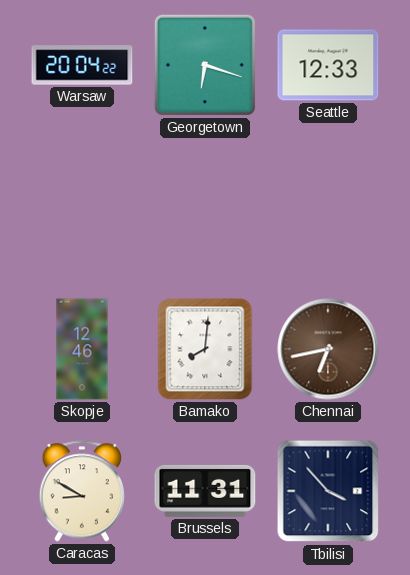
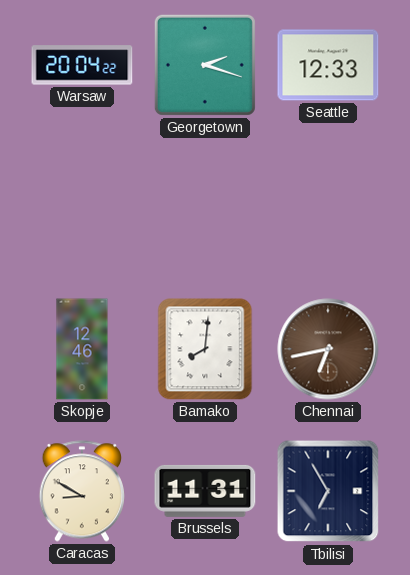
Georgetown: 6:18 -> 2:18 (205, 65)
Tbilisi: 3:53 -> 6:55 (328, 491)
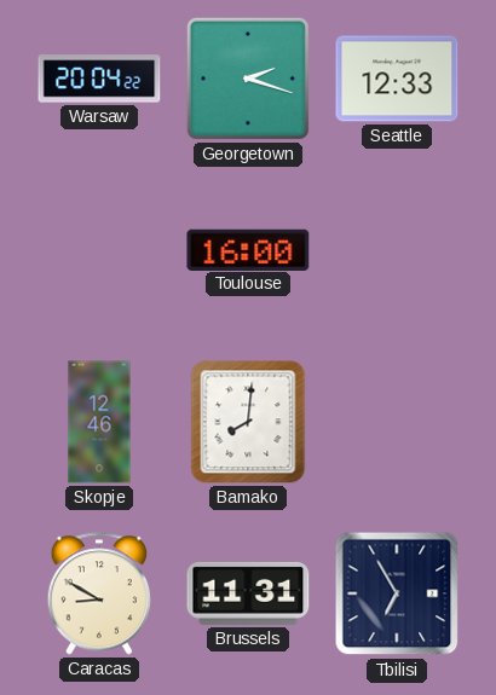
Toulouse: none -> 16:00 (248, 249)
Chennai: 6:43 -> none (328, 349)
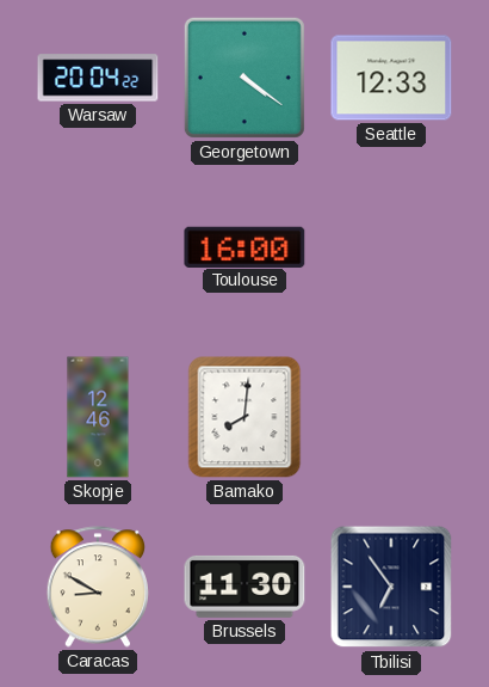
Georgetown: 2:18 -> 4:21 (244, 78)
Brussels: 11:31 -> 11:30 (244, 587)
Tbilisi: 6:55 -> 6:54 (391, 587)
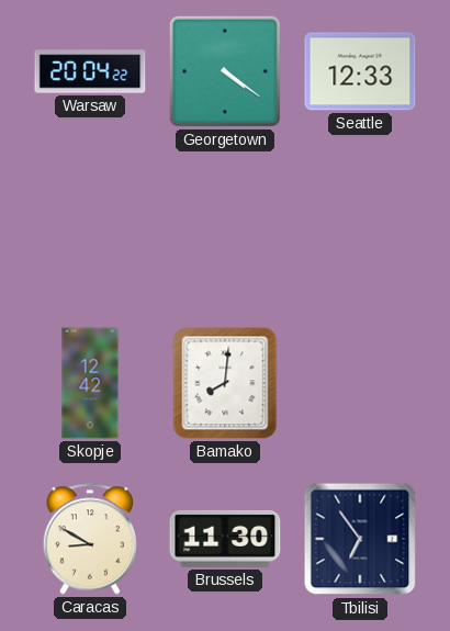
Toulouse: 16:00 -> none (244, 246)
Skopje: 12:46 -> 12:42 (90, 383)
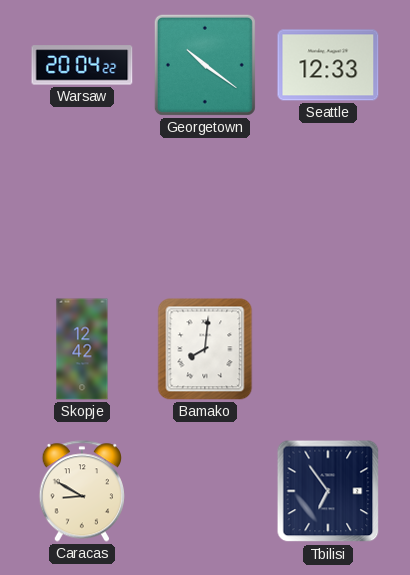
Georgetown: 4:21 -> 10:21 (205, 65)
Brussels: 11:30 -> none (225, 539)
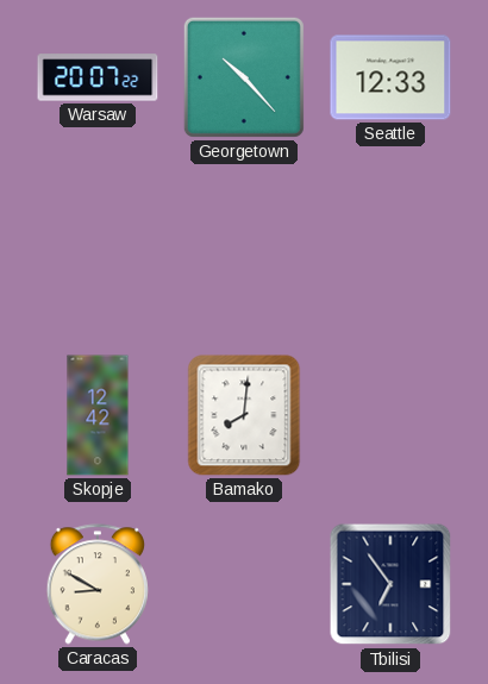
Warsaw: 20:04 -> 20:07 (98, 77)
Georgetown: 10:21 -> 10:23 (244, 77)
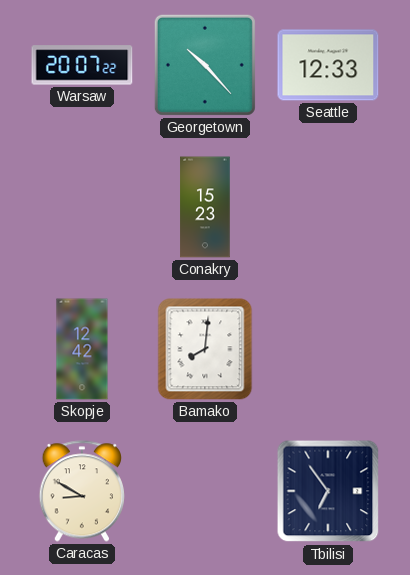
Conakry: none -> 15:23 (205, 207)
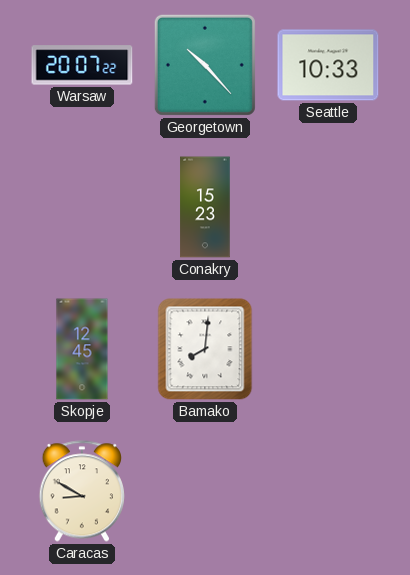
Seattle: 12:33 -> 10:33 (328, 65)
Skopje: 12:42 -> 12:45 (82, 349)
Tbilisi: 6:54 -> none (328, 491)
